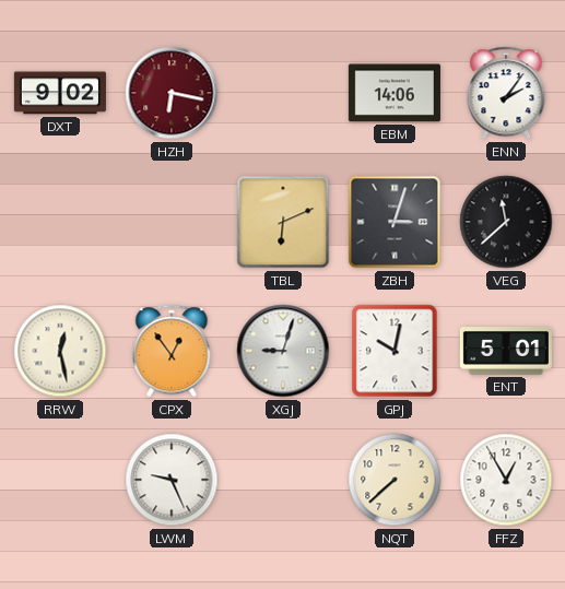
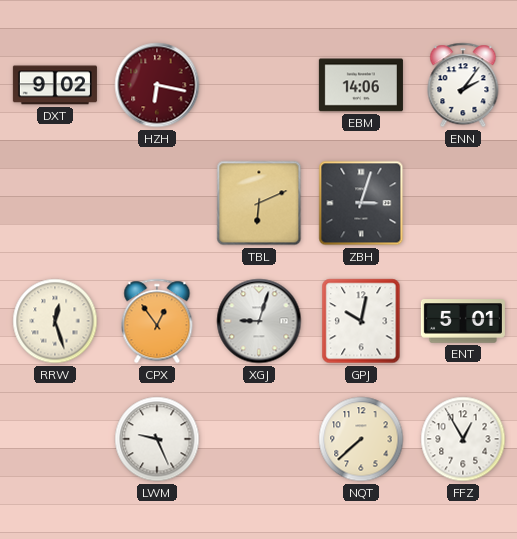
VEG: 11:38 -> none (506, 222)
RRW: 12:28 -> 12:27 (55, 321)
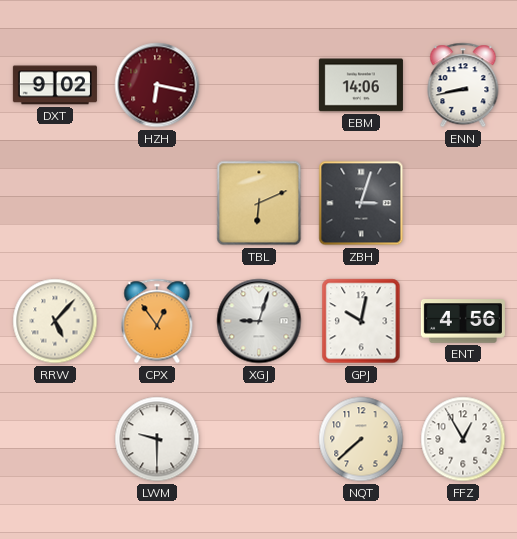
ENN: 2:06 -> 8:43 (463, 85)
RRW: 12:27 -> 5:07 (55, 321)
ENT: 5:01 -> 4:56 (463, 321)
LWM: 9:26 -> 9:30 (157, 439)
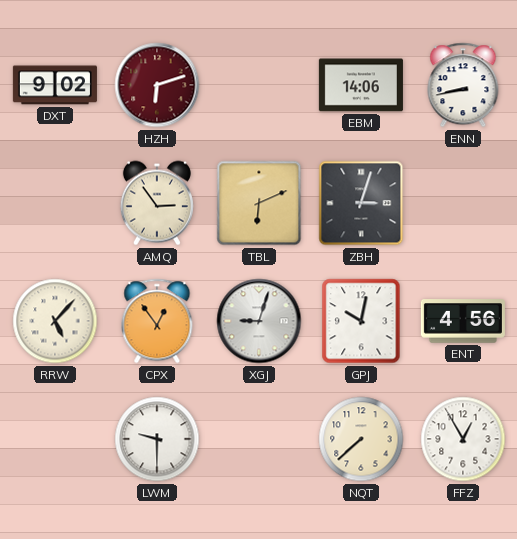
HZH: 6:17 -> 6:12 (157, 85)
AMQ: none -> 2:54 (157, 203)
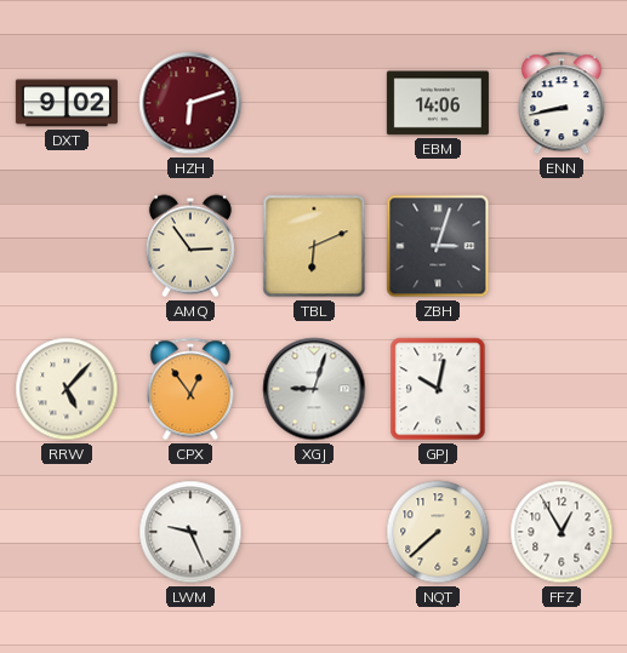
ENT: 4:56 -> none (463, 321)
LWM: 9:30 -> 9:26 (190, 532)
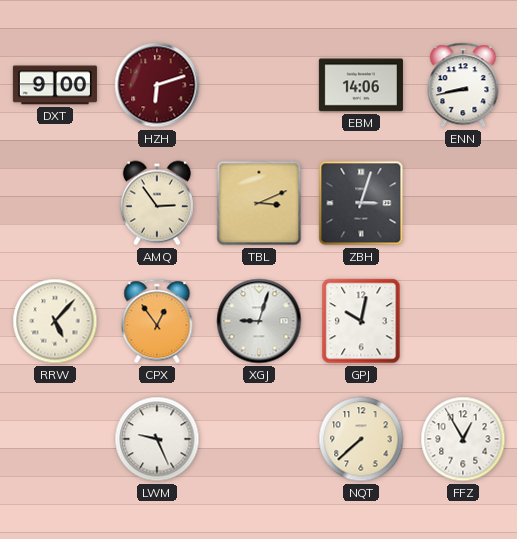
DXT: 9:02 -> 9:00 (55, 85)
TBL: 6:11 -> 3:11 (259, 203)
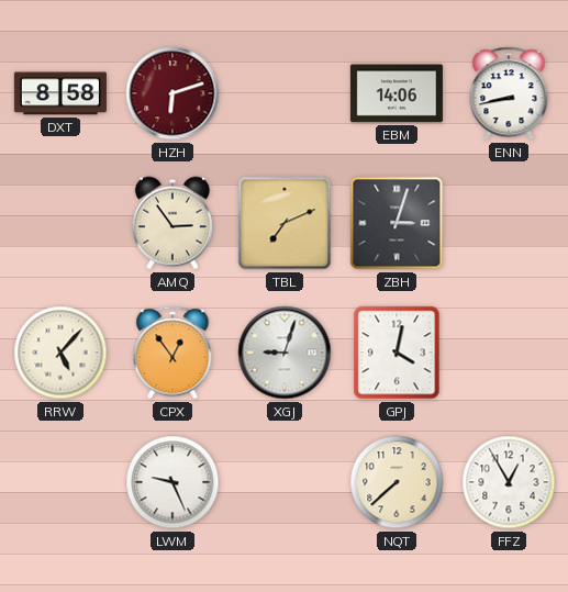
DXT: 9:00 -> 8:58 (60, 93)
TBL: 3:11 -> 7:11 (285, 223)
GPJ: 10:02 -> 4:02 (397, 353)
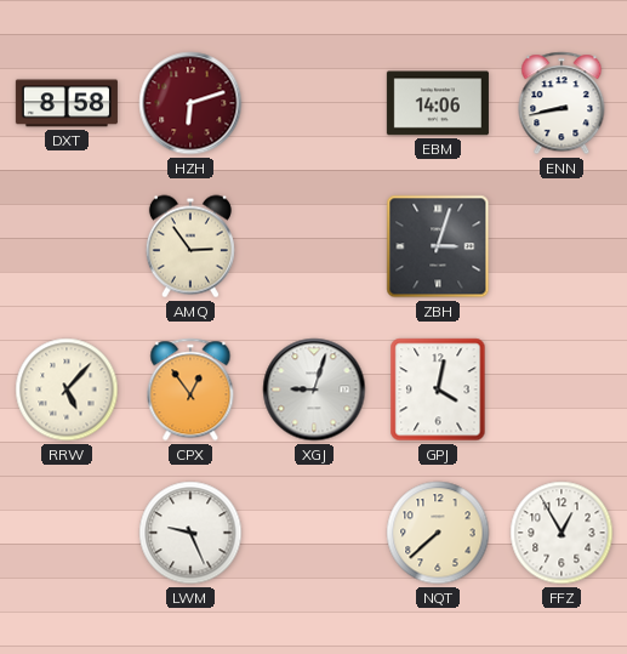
TBL: 7:11 -> none (285, 223)
